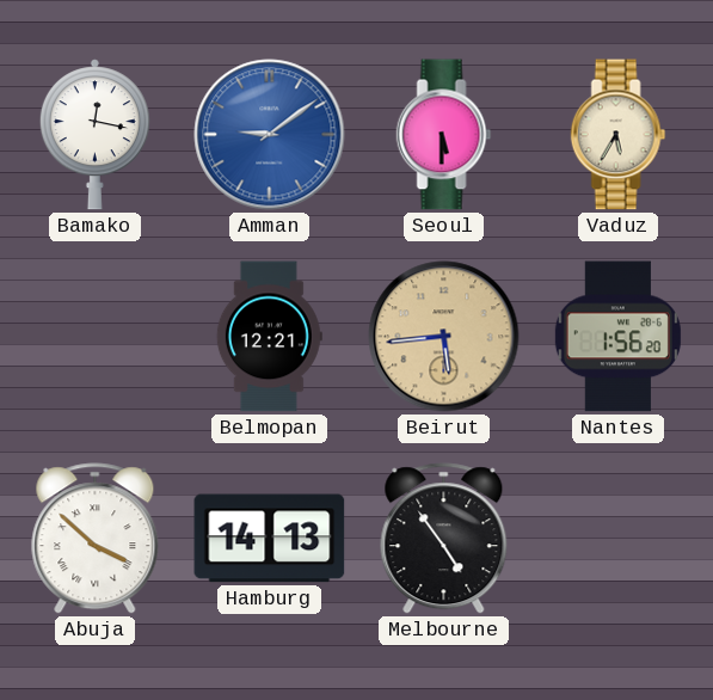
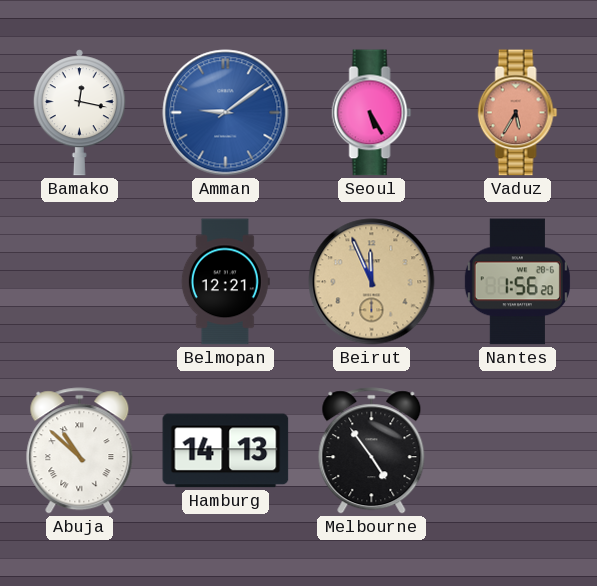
Seoul: 5:30 -> 5:25 (372, 113)
Vaduz dial: cream -> salmon (518, 113)
Beirut: 5:44 -> 11:56 (372, 282)
Abuja: 3:52 -> 10:52 (80, 451)
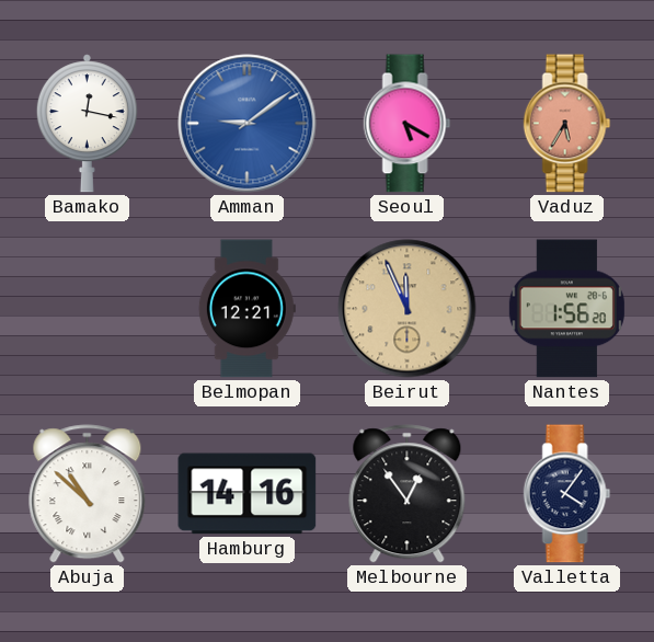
Seoul: 5:25 -> 5:20 (408, 124)
Hamburg: 14:13 -> 14:16 (248, 494)
Melbourne: 4:54 -> 12:54 (408, 494)
Valletta: none -> 4:06 (567, 494)
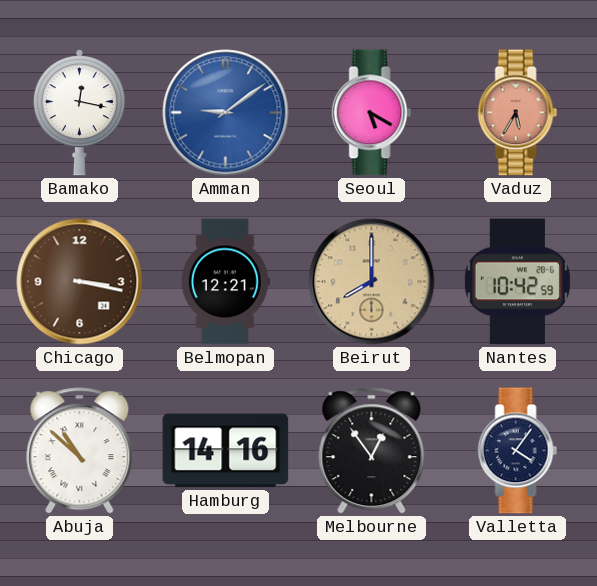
Chicago: none -> 3:17 (80, 282)
Beirut: 11:56 -> 8:00 (372, 282)
Nantes: 1:56 -> 10:42 (517, 282)
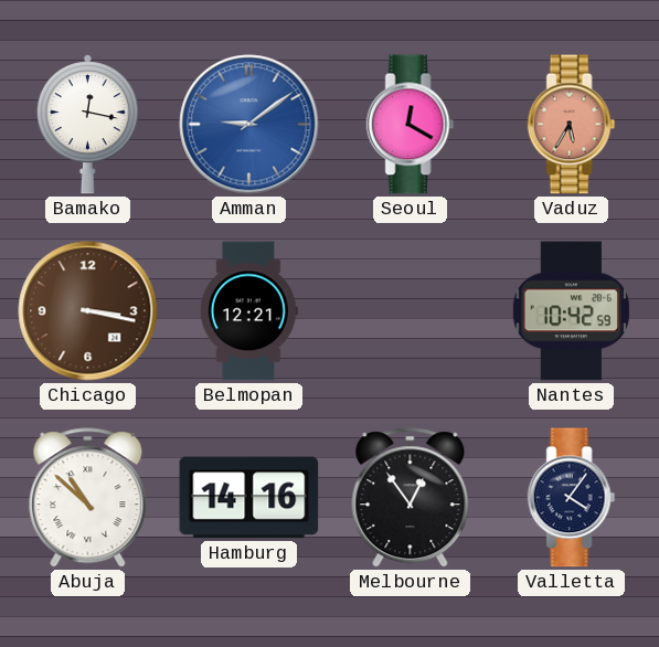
Seoul: 5:20 -> 12:20 (411, 125)
Beirut: 8:00 -> none (372, 282)
